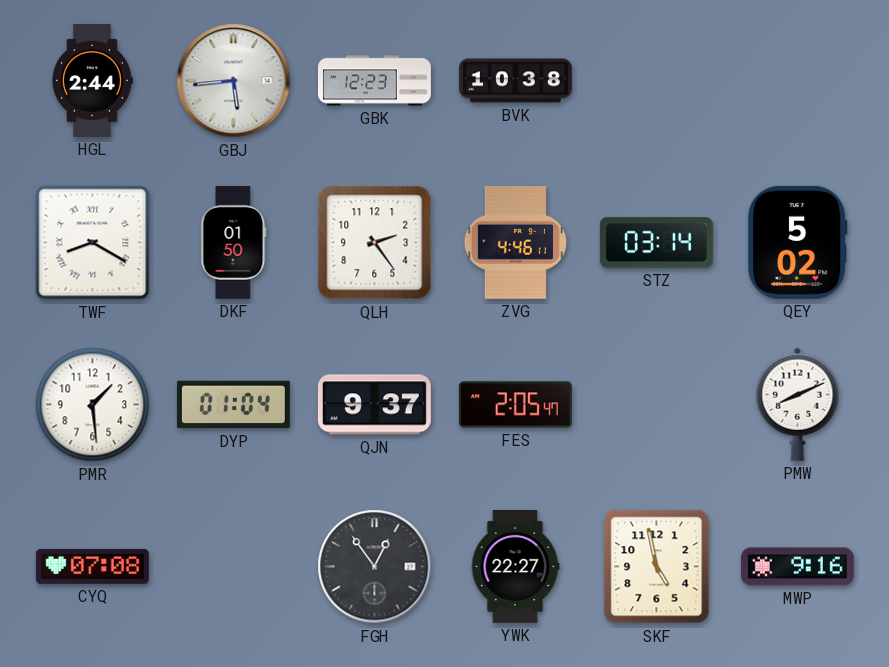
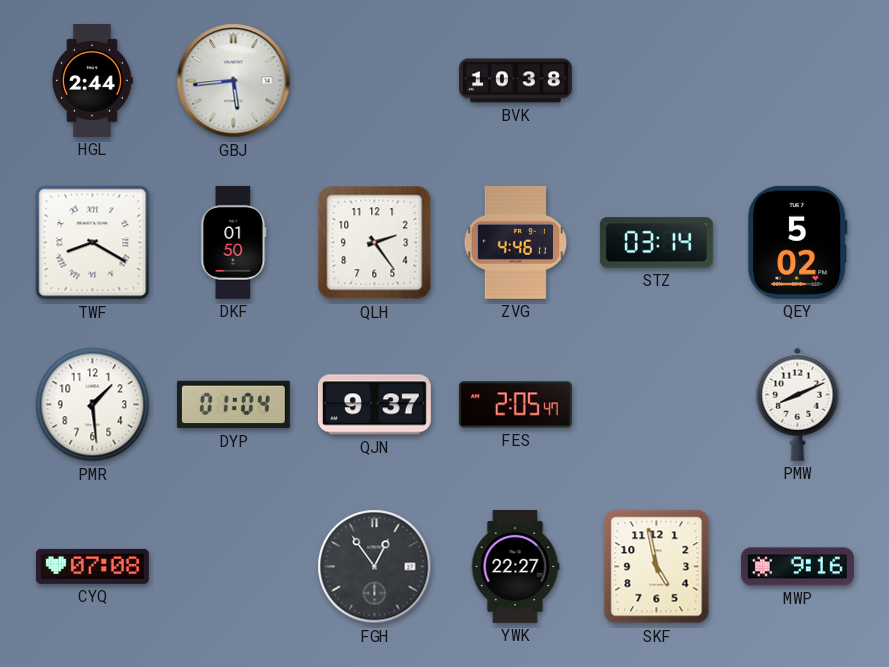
GBK: 12:23 -> none (374, 81)
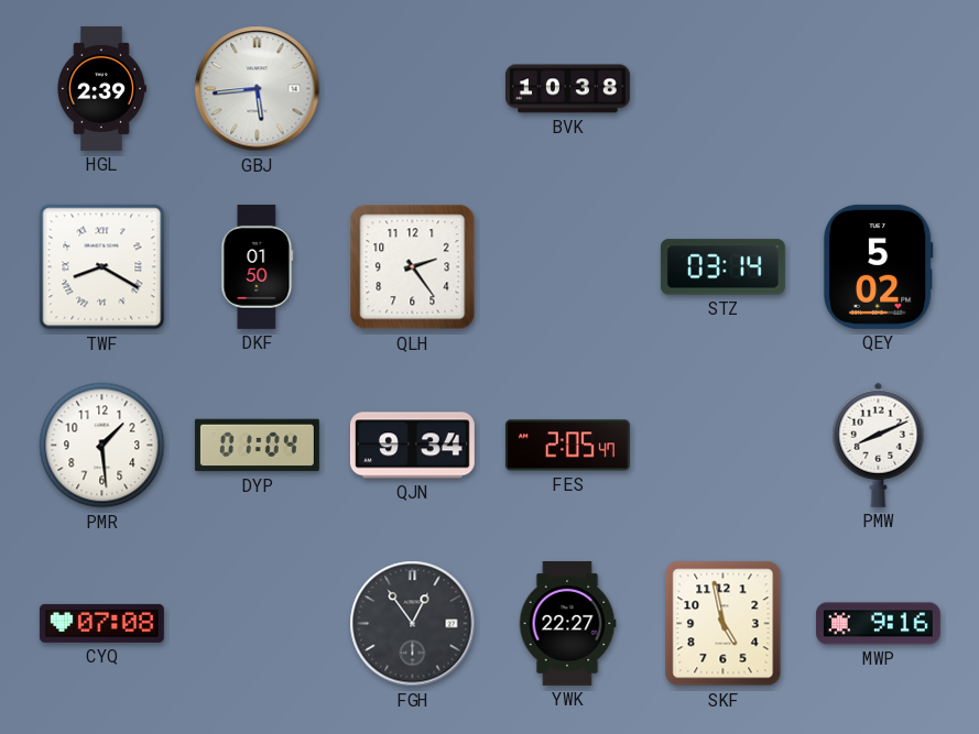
HGL: 2:44 -> 2:39 (101, 88)
ZVG: 4:46 -> none (515, 242)
QJN: 9:37 -> 9:34 (412, 446)
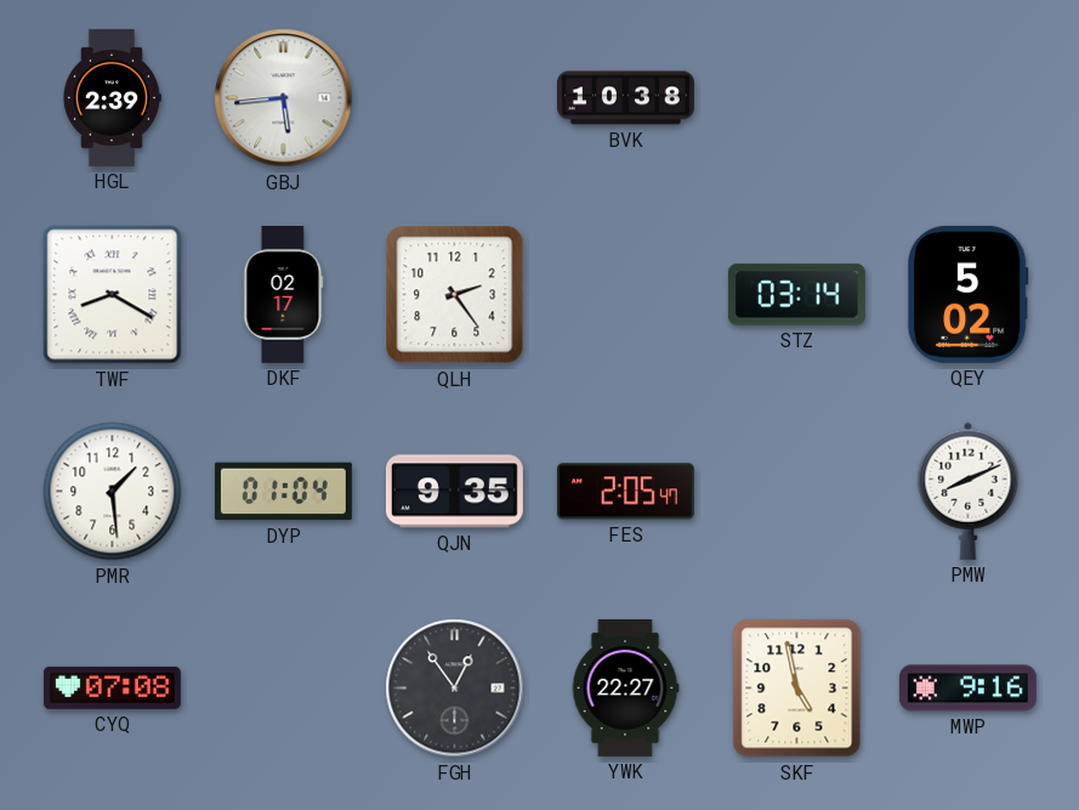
DKF: 01:50 -> 02:17 (284, 294)
QJN: 9:34 -> 9:35 (454, 492)
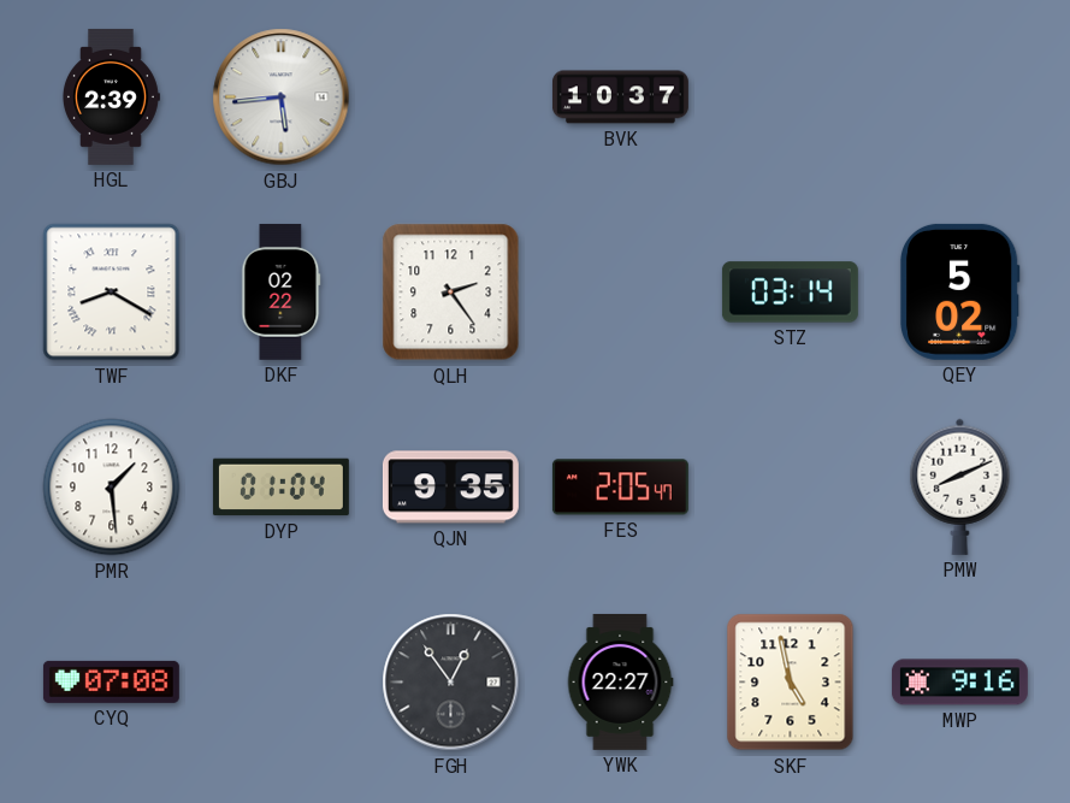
BVK: 10:38 -> 10:37 (620, 98)
DKF: 02:17 -> 02:22 (282, 291)
